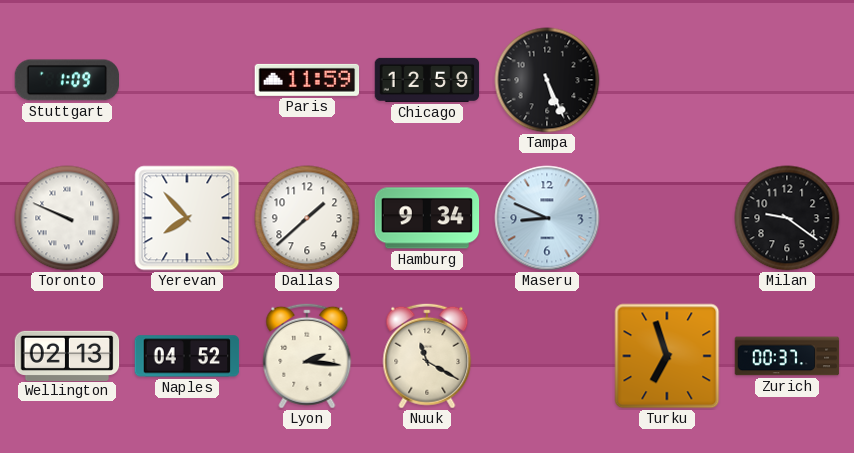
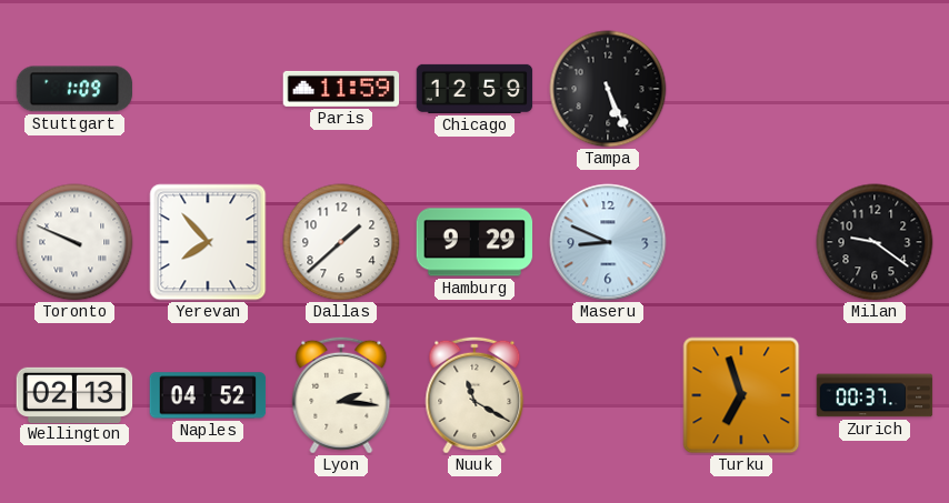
Hamburg: 9:34 -> 9:29 (474, 242)
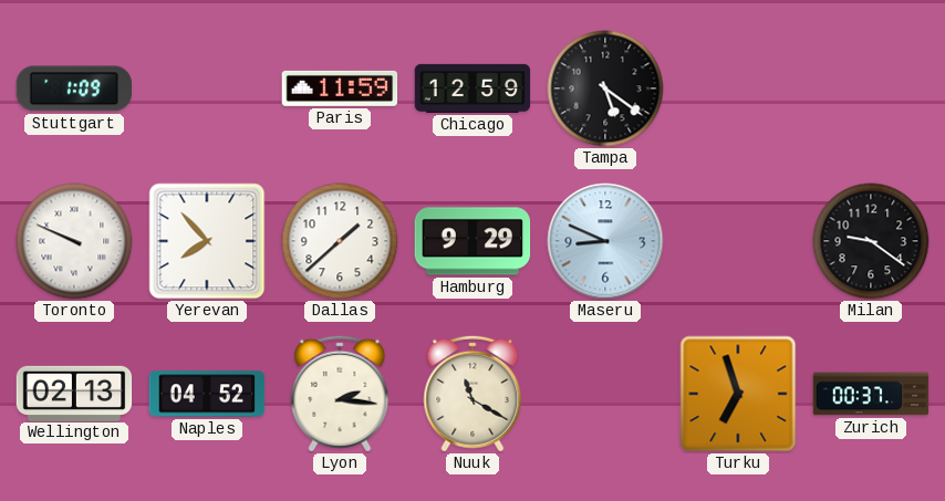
Tampa: 5:26 -> 5:21 (605, 88)
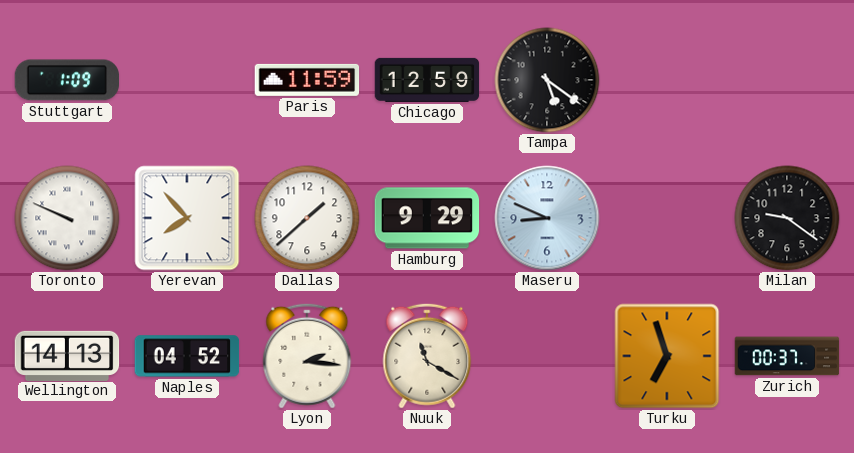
Wellington: 02:13 -> 14:13 (67, 355)
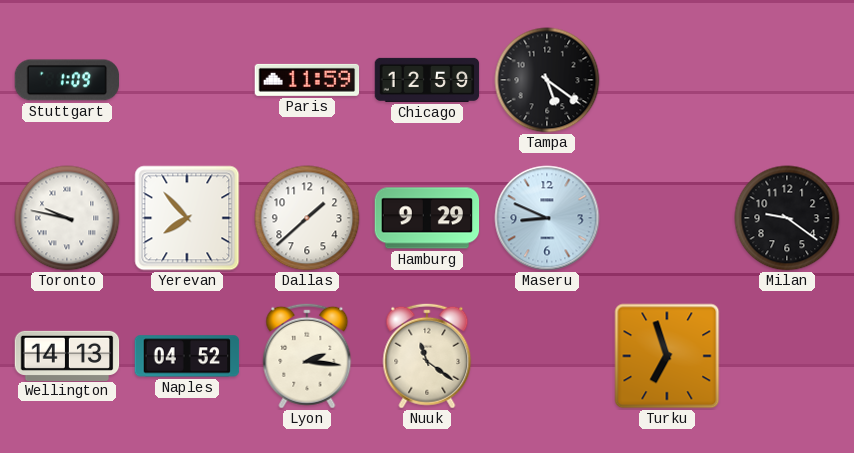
Toronto: 9:49 -> 9:47 (67, 218)
Nuuk: 11:20 -> 11:21 (427, 356)
Zurich: 00:37 -> none (787, 356)
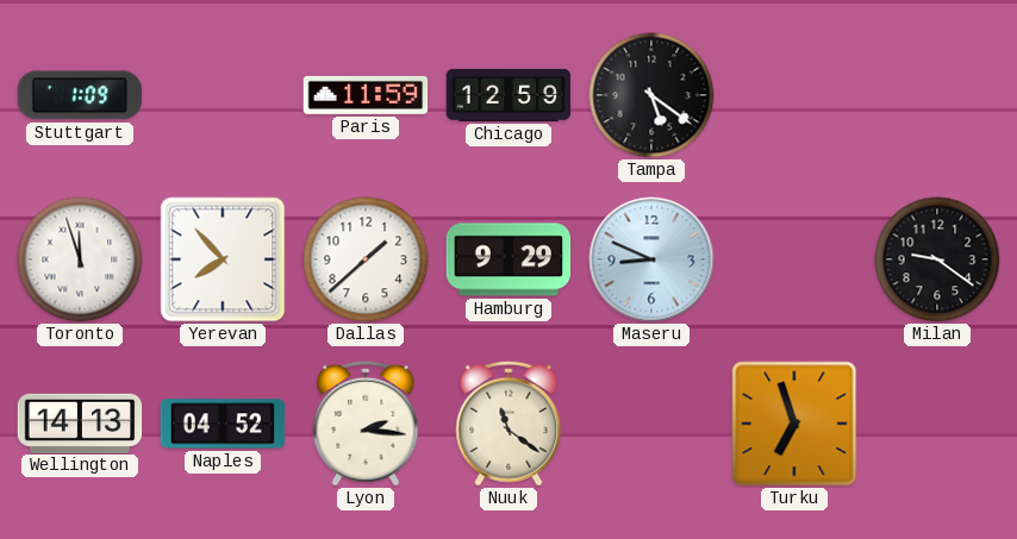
Toronto: 9:47 -> 11:57 (80, 259)
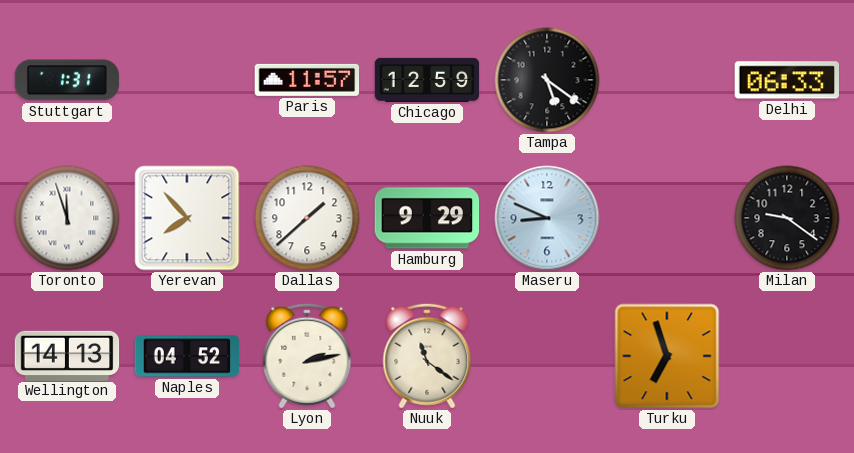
Stuttgart: 1:09 -> 1:31 (67, 80)
Paris: 11:59 -> 11:57 (307, 80)
Delhi: none -> 06:33 (787, 80)
Lyon: 2:16 -> 2:13 (307, 356)
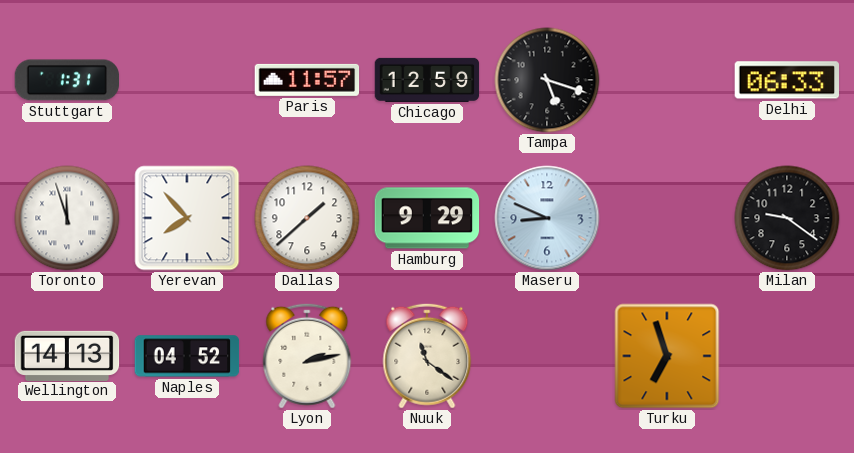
Tampa: 5:21 -> 5:18 (547, 80)
